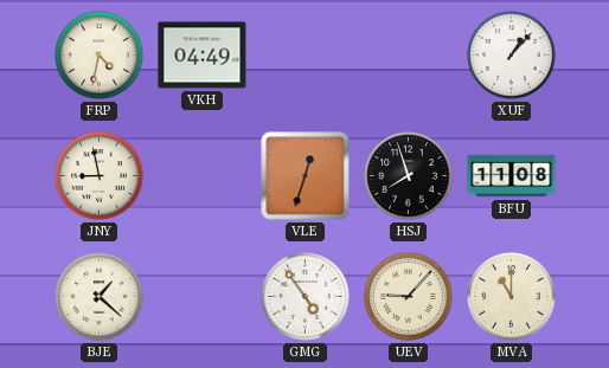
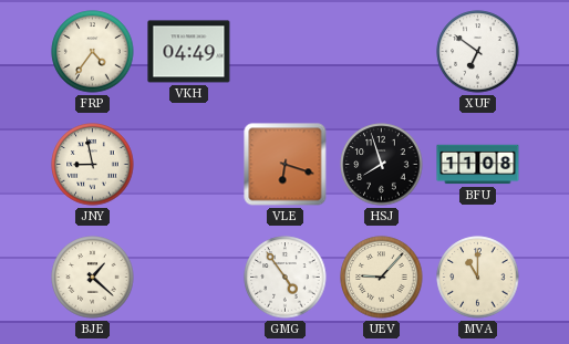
FRP: 4:32 -> 4:36 (93, 52)
XUF: 1:07 -> 6:51 (478, 52)
VLE: 12:33 -> 6:18 (286, 165)
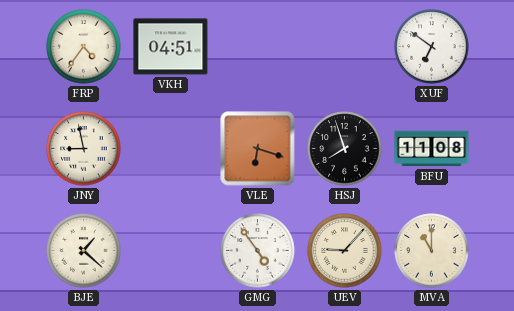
VKH: 04:49 -> 04:51 (171, 47)
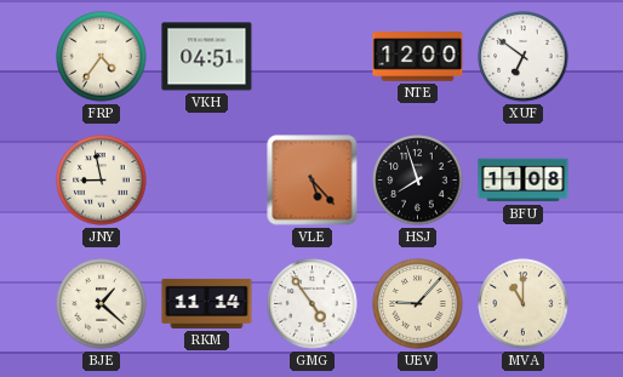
NTE: none -> 12:00 (418, 57)
VLE: 6:18 -> 5:23 (313, 181)
RKM: none -> 11:14 (207, 303)
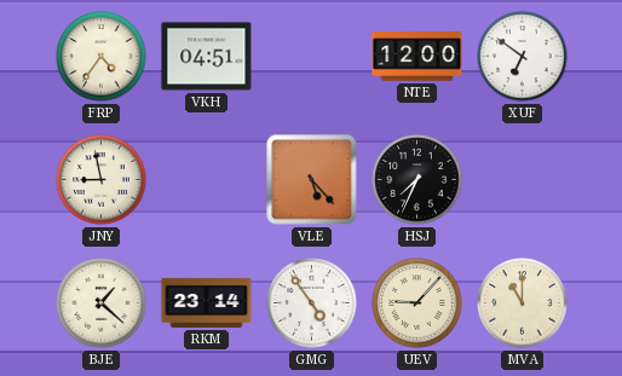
HSJ: 7:57 -> 7:34 (417, 180)
BFU: 11:08 -> none (524, 181)
RKM: 11:14 -> 23:14 (207, 302)
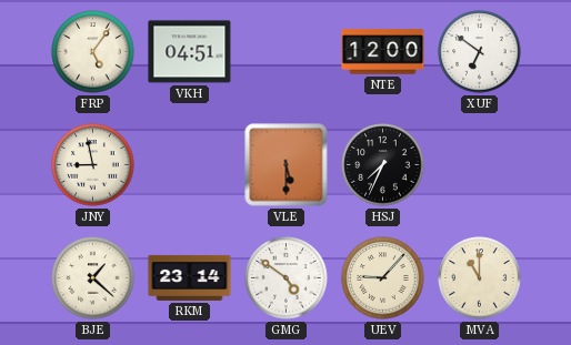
FRP: 4:36 -> 5:06 (93, 52)
VLE: 5:23 -> 5:30 (287, 165)
GMG: 4:54 -> 4:51 (287, 278)
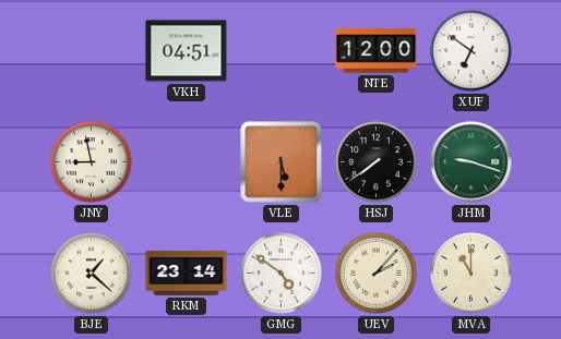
FRP: 5:06 -> none (93, 52)
HSJ: 7:34 -> 7:39 (377, 162)
JHM: none -> 9:18 (472, 162)
UEV: 9:07 -> 2:07 (377, 274)
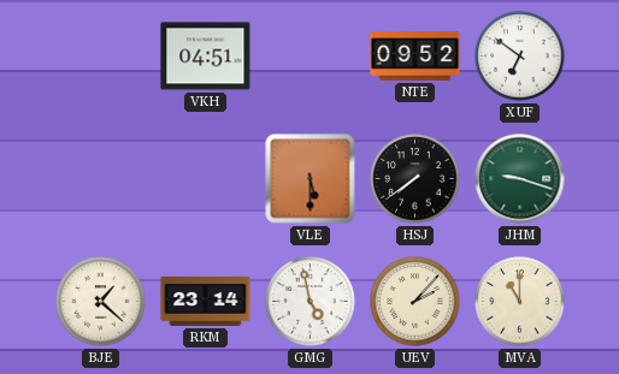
NTE: 12:00 -> 09:52 (415, 57)
JNY: 8:58 -> none (92, 162)
GMG: 4:51 -> 4:58 (311, 302)
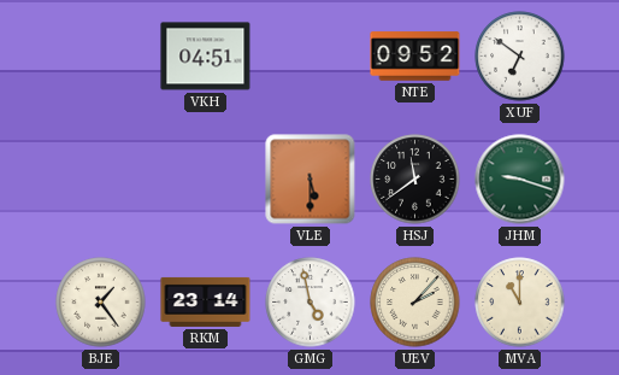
HSJ: 7:39 -> 11:39 (415, 180)
BJE: 1:22 -> 1:24 (101, 303)
